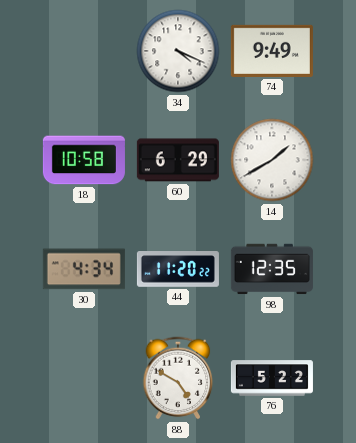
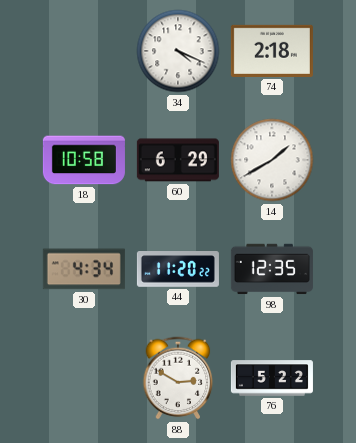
74: 9:49 -> 2:18 (272, 51)
88: 4:50 -> 2:50 (178, 378)
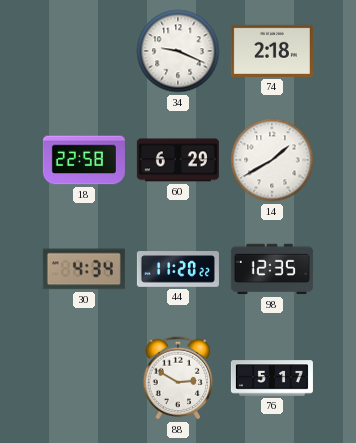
34: 4:19 -> 9:19 (178, 51)
18: 10:58 -> 22:58 (84, 160)
76: 5:22 -> 5:17 (272, 378)
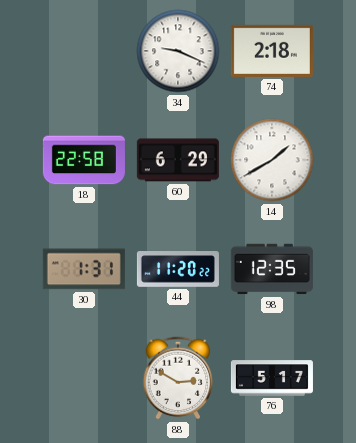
30: 4:34 -> 1:31 (84, 269)
